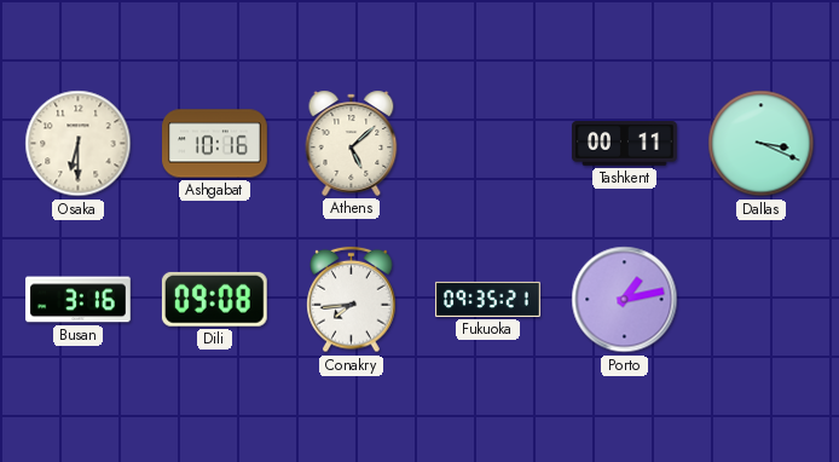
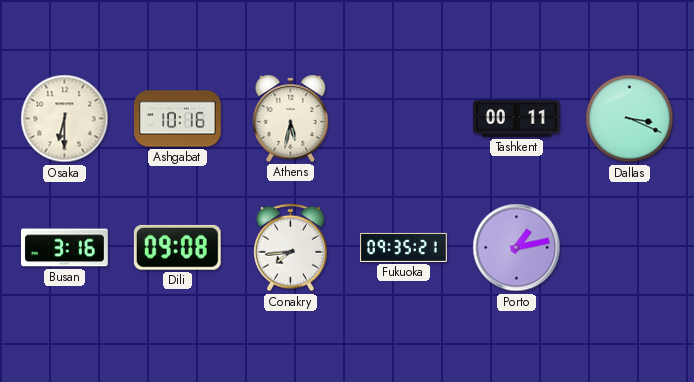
Athens: 5:08 -> 5:32 (291, 118)
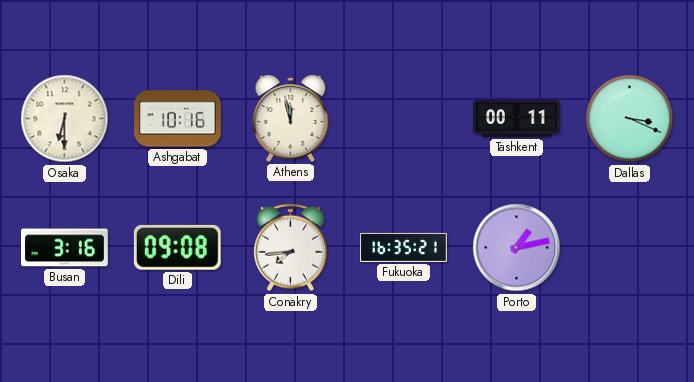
Athens: 5:32 -> 11:58 (291, 118)
Fukuoka: 09:35 -> 16:35 (404, 247)
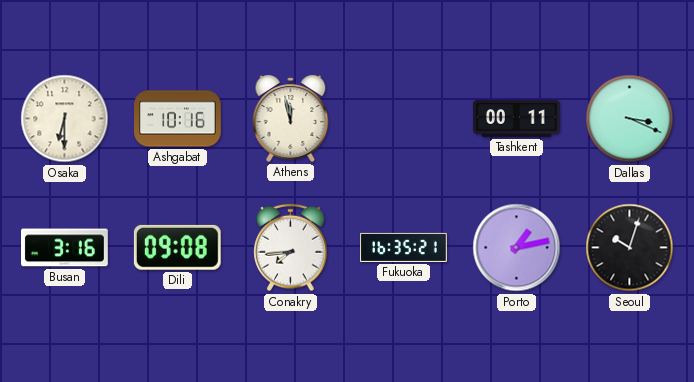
Seoul: none -> 10:03 (630, 248)
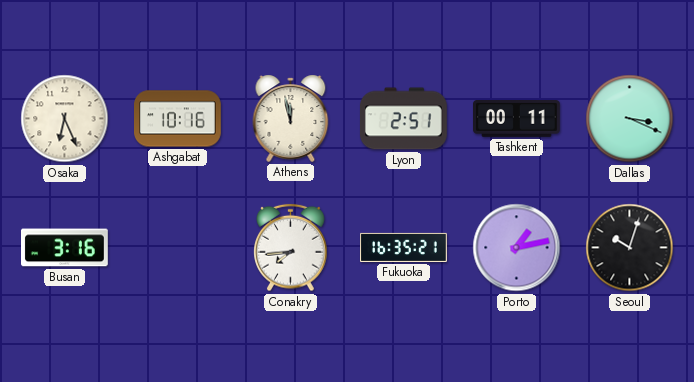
Osaka: 6:30 -> 6:26 (65, 119)
Lyon: none -> 2:51 (403, 119)
Dili: 09:08 -> none (177, 247)
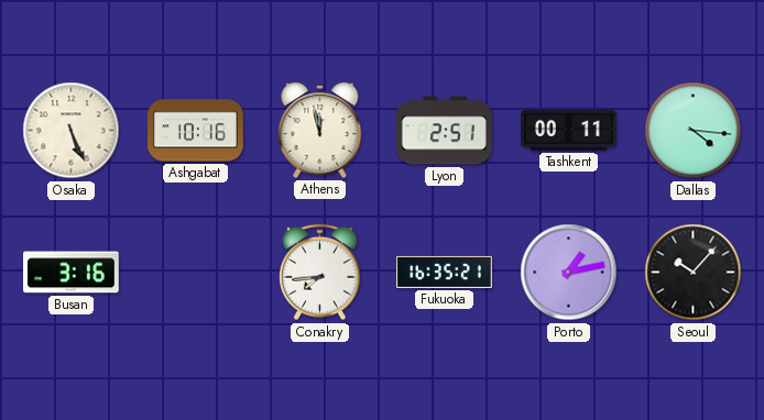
Osaka: 6:26 -> 5:26 (72, 131)
Dallas: 3:19 -> 4:16 (694, 131)
Seoul: 10:03 -> 10:07 (694, 273)
